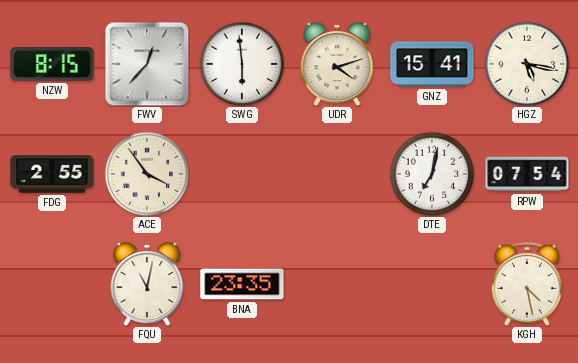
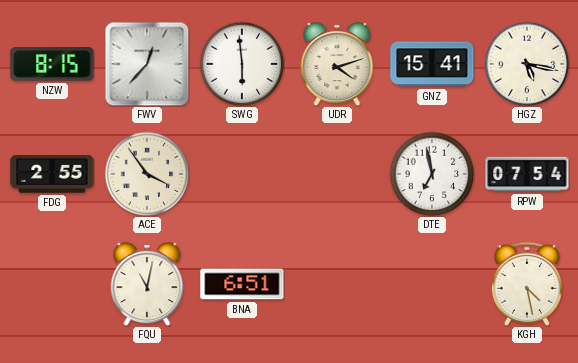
DTE: 7:02 -> 6:58 (432, 174)
BNA: 23:35 -> 6:51 (242, 284)
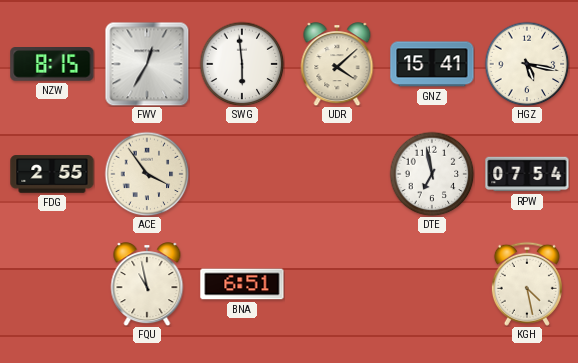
FWV: 12:37 -> 12:35 (147, 64)
UDR: 4:12 -> 4:08 (337, 64)
FQU: 11:02 -> 10:58 (147, 284)
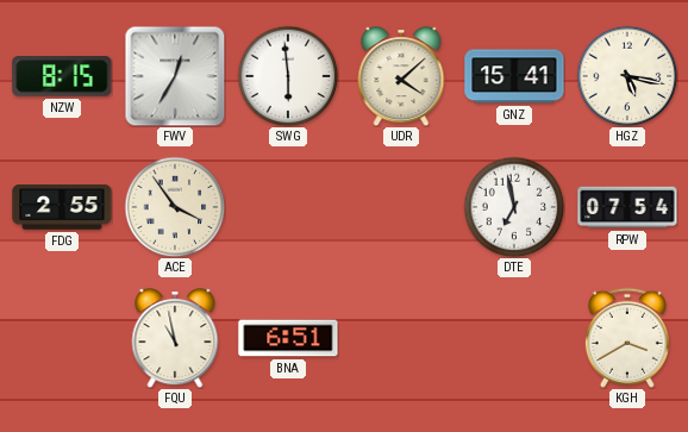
KGH: 4:28 -> 3:40 (627, 338)
